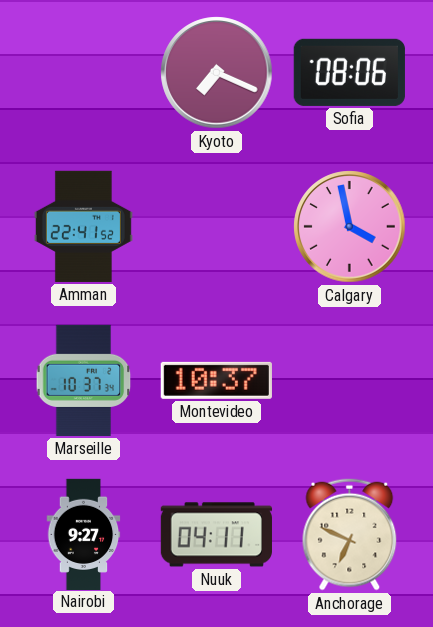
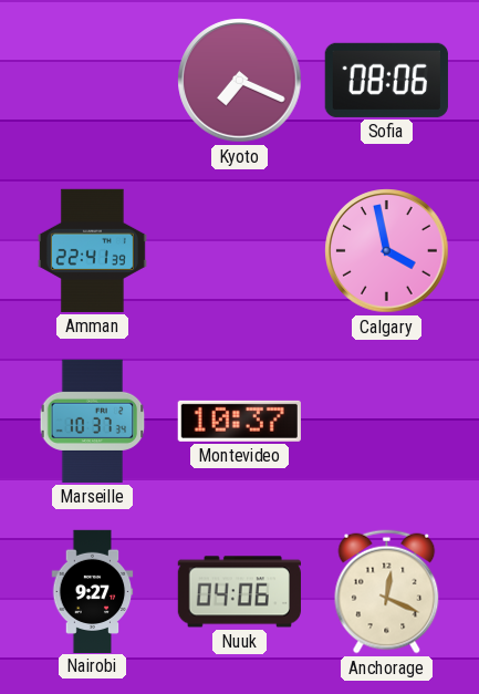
Amman: 22:41:52 -> 22:41:39 (92, 250)
Nuuk: 04:11 -> 04:06 (239, 592)
Anchorage: 6:49 -> 12:19 (387, 592)
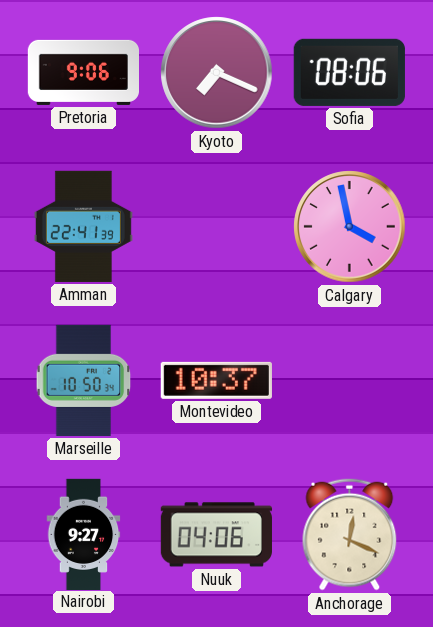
Pretoria: none -> 9:06 (83, 72)
Marseille: 10:37 -> 10:50 (84, 380)
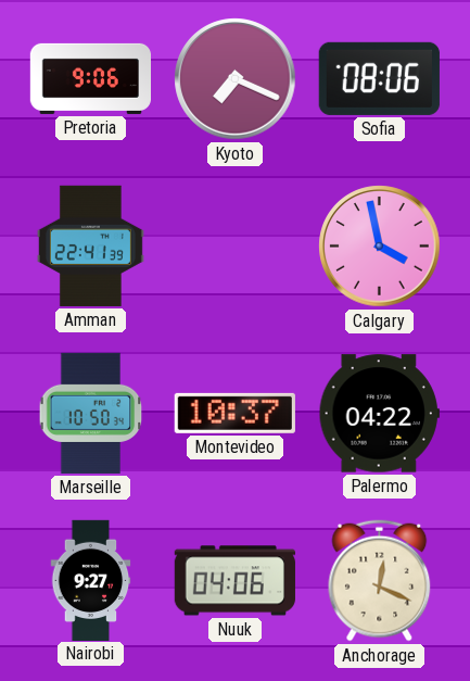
Palermo: none -> 04:22 (379, 414)
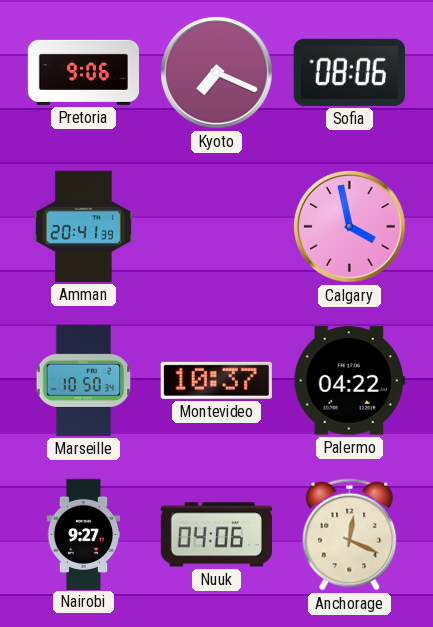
Amman: 22:41 -> 20:41 (83, 226)
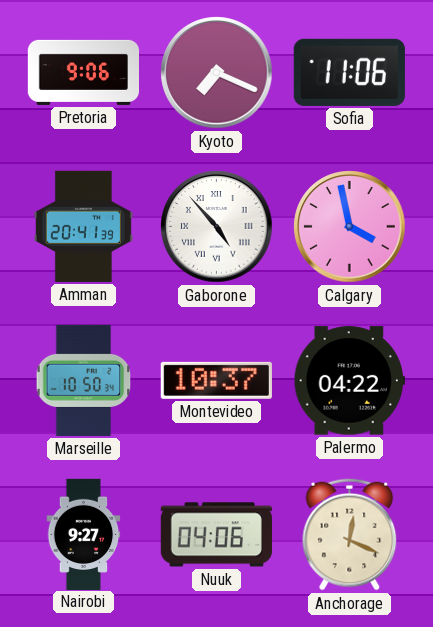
Sofia: 08:06 -> 11:06 (349, 72)
Gaborone: none -> 4:53 (217, 227)
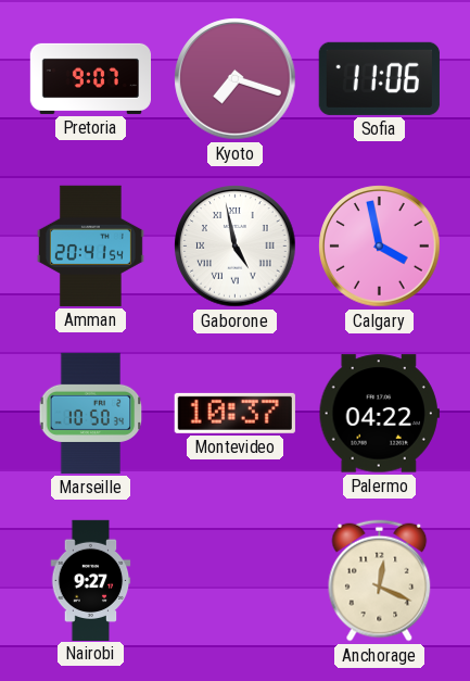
Pretoria: 9:06 -> 9:07 (90, 78)
Kyoto: 7:19 -> 7:18 (236, 79)
Amman: 20:41:39 -> 20:41:54 (90, 245)
Gaborone: 4:53 -> 4:58 (236, 247)
Nuuk: 04:06 -> none (216, 535)
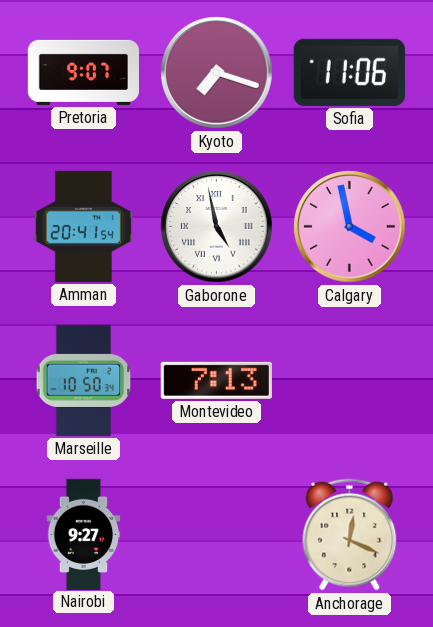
Montevideo: 10:37 -> 7:13 (216, 380)
Palermo: 04:22 -> none (379, 414)
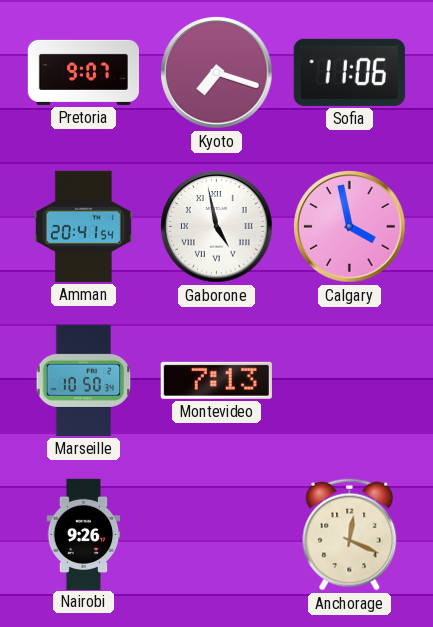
Nairobi: 9:27 -> 9:26 (84, 534)
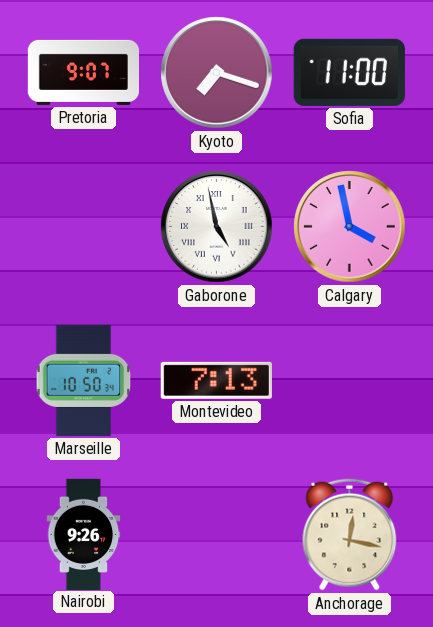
Sofia: 11:06 -> 11:00 (349, 72)
Amman: 20:41 -> none (83, 226)
Anchorage: 12:19 -> 12:17 (350, 535)
